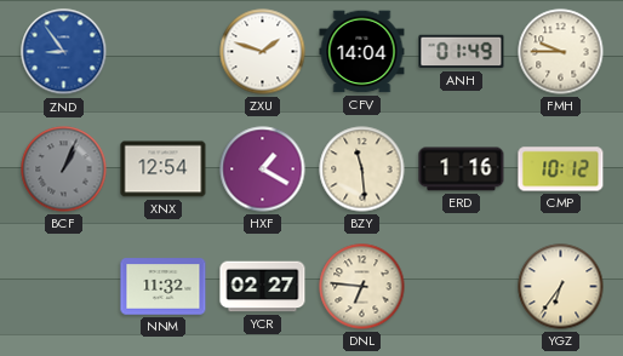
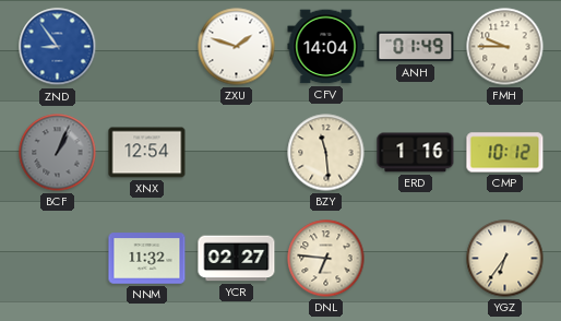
HXF: 1:20 -> none (263, 170)
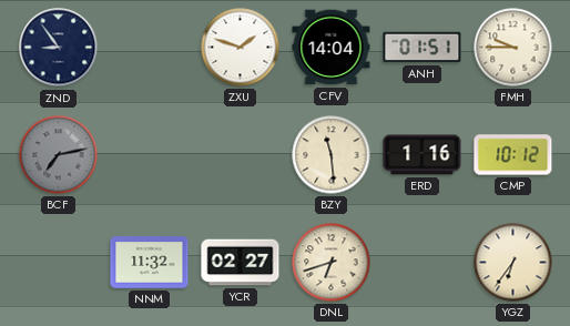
ZND dial: blue -> navy (59, 48)
ANH: 01:49 -> 01:51 (423, 48)
BCF: 1:04 -> 7:13 (59, 155)
XNX: 12:54 -> none (147, 153)
DNL: 6:46 -> 6:42 (332, 263)
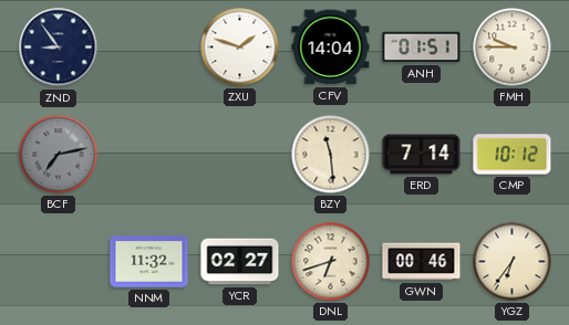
ERD: 1:16 -> 7:14 (422, 155)
GWN: none -> 00:46 (422, 262)
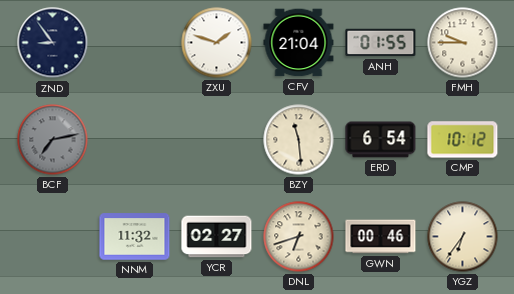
CFV: 14:04 -> 21:04 (299, 43)
ANH: 01:51 -> 01:55 (381, 43)
ERD: 7:14 -> 6:54 (381, 140)
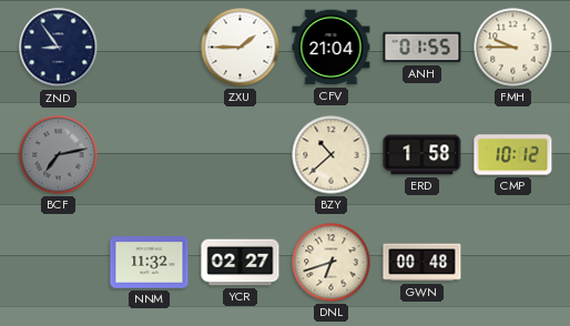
ZXU: 1:48 -> 1:45 (241, 48)
BZY: 11:29 -> 10:38 (332, 155)
ERD: 6:54 -> 1:58 (423, 155)
GWN: 00:46 -> 00:48 (423, 263)
YGZ: 6:36 -> none (463, 237)
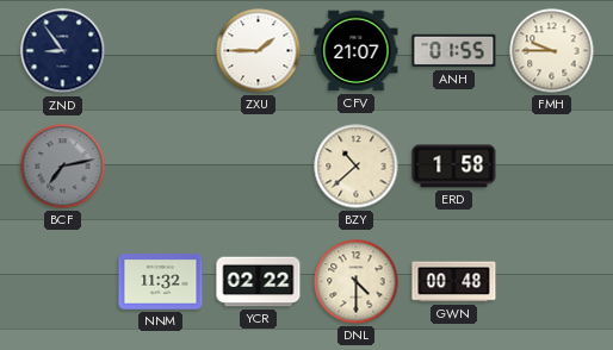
CFV: 21:04 -> 21:07 (357, 51)
CMP: 10:12 -> none (513, 155)
YCR: 02:27 -> 02:22 (259, 282)
DNL: 6:42 -> 4:30 (357, 282)
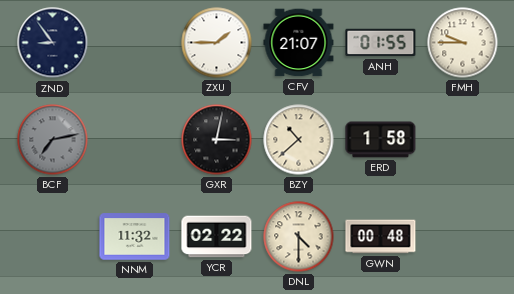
GXR: none -> 3:02 (217, 140)
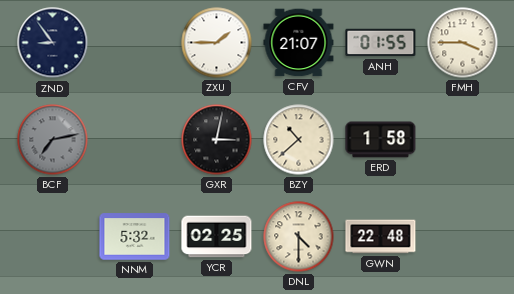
FMH: 9:45 -> 3:45 (463, 43)
NNM: 11:32 -> 5:32 (135, 237)
YCR: 02:22 -> 02:25 (217, 237)
GWN: 00:48 -> 22:48 (381, 237)
